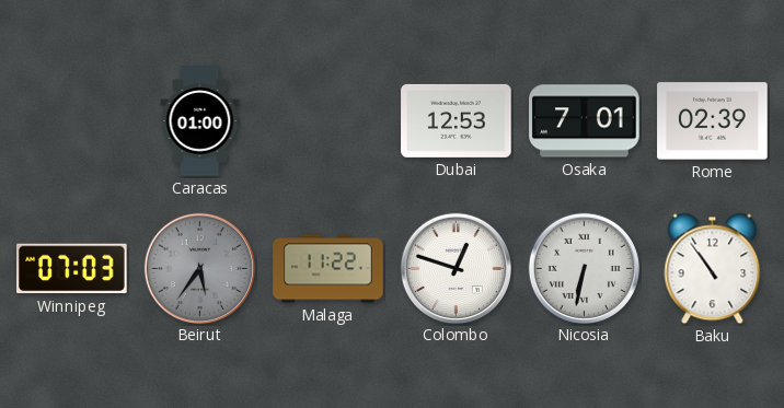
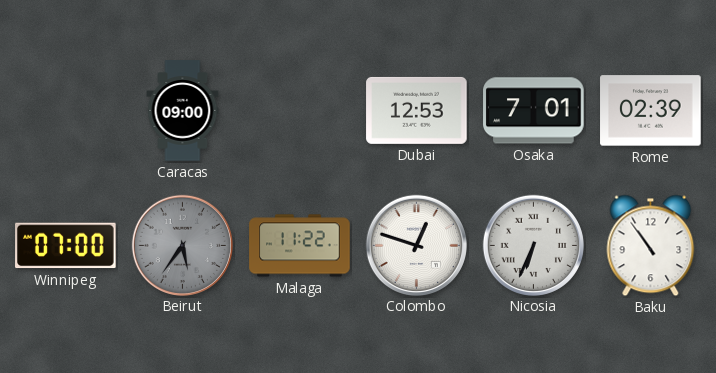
Caracas: 01:00 -> 09:00 (183, 111)
Winnipeg: 07:03 -> 07:00 (66, 246)
Nicosia: 6:32 -> 6:34 (533, 245)
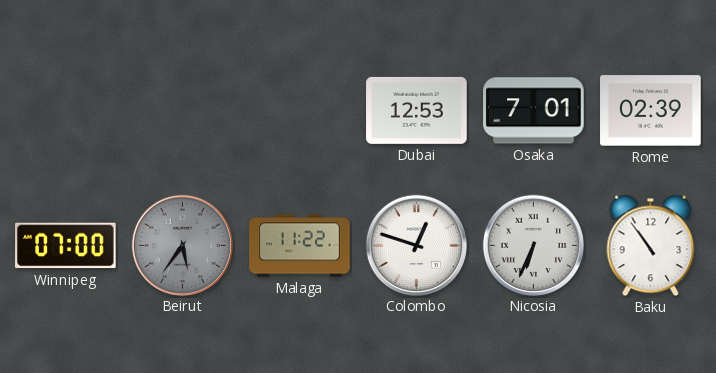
Caracas: 09:00 -> none (183, 111)
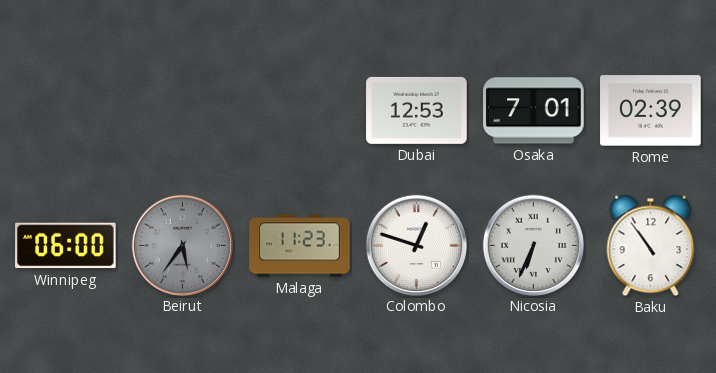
Winnipeg: 07:00 -> 06:00 (66, 246)
Malaga: 11:22 -> 11:23 (300, 246)
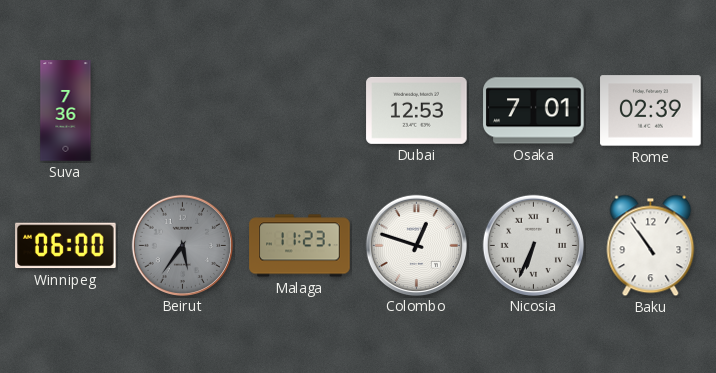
Suva: none -> 7:36 (66, 111)
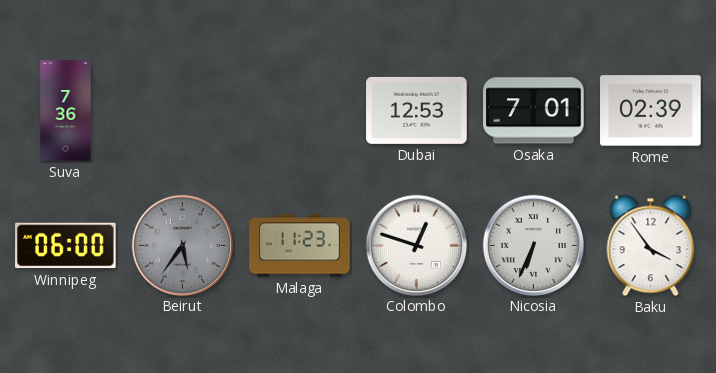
Baku: 10:54 -> 3:54 (651, 246)
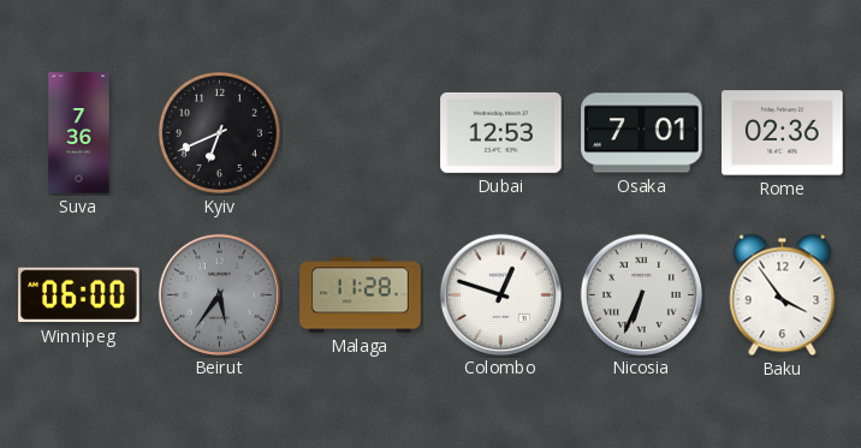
Kyiv: none -> 6:41 (219, 132)
Rome: 02:39 -> 02:36 (783, 133)
Malaga: 11:23 -> 11:28 (361, 295)
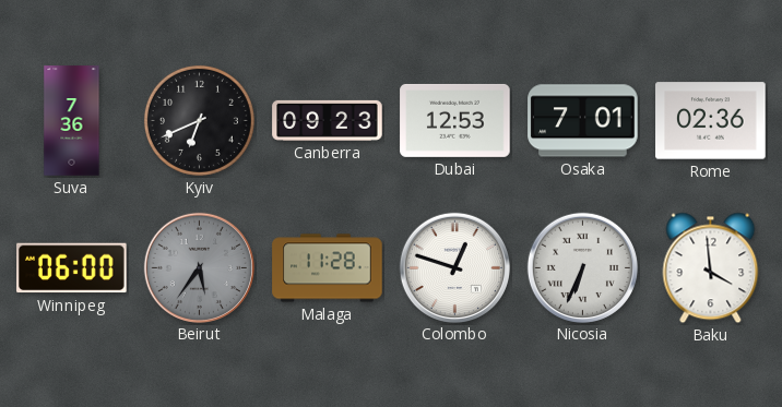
Canberra: none -> 09:23 (328, 120)
Baku: 3:54 -> 3:59 (711, 268)
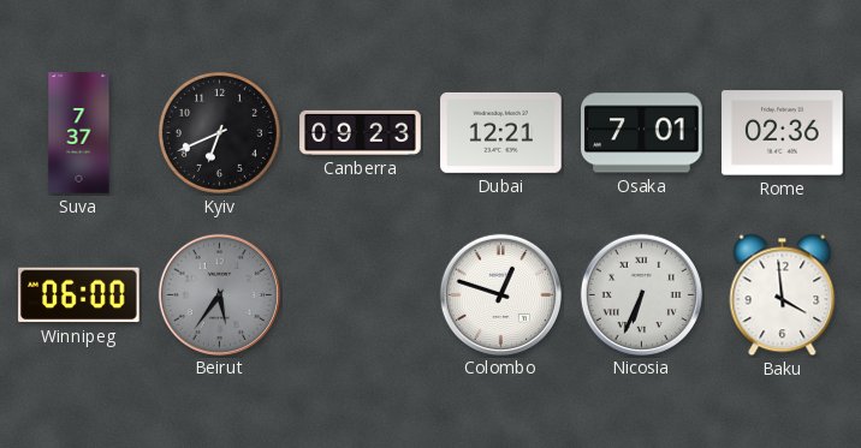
Suva: 7:36 -> 7:37 (79, 133)
Dubai: 12:53 -> 12:21 (501, 132)
Malaga: 11:28 -> none (328, 268)
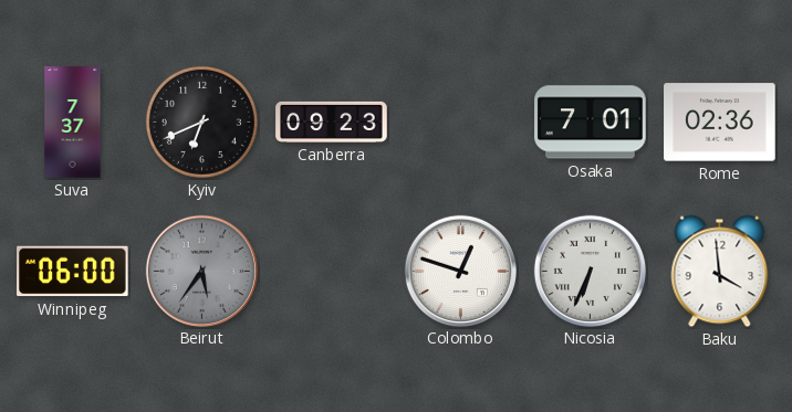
Dubai: 12:21 -> none (501, 132)
